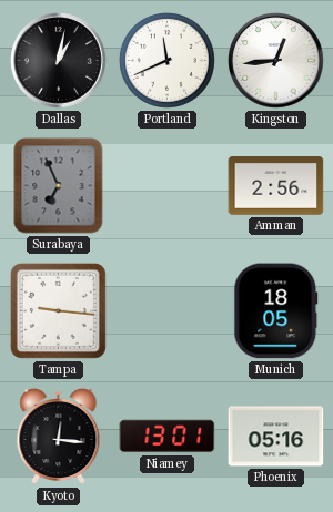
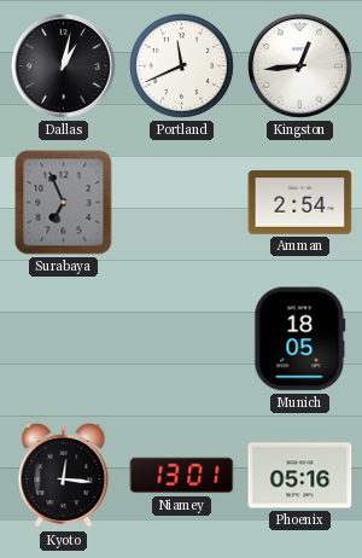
Amman: 2:56 -> 2:54 (300, 203)
Tampa: 9:16 -> none (58, 310)
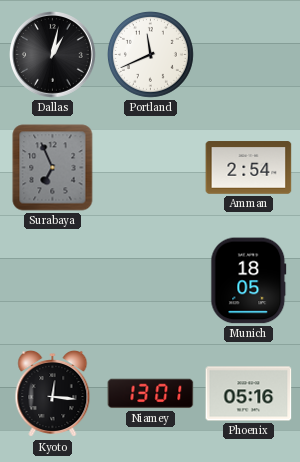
Kingston: 12:44 -> none (300, 66)
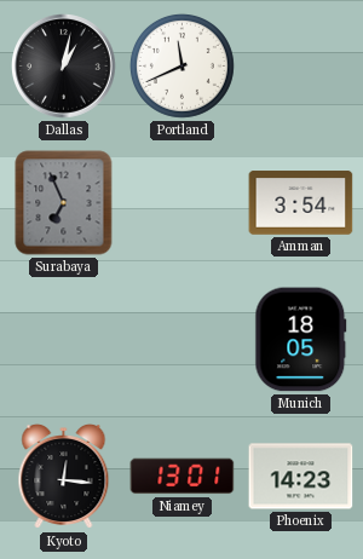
Amman: 2:54 -> 3:54 (301, 203)
Phoenix: 05:16 -> 14:23 (301, 477)
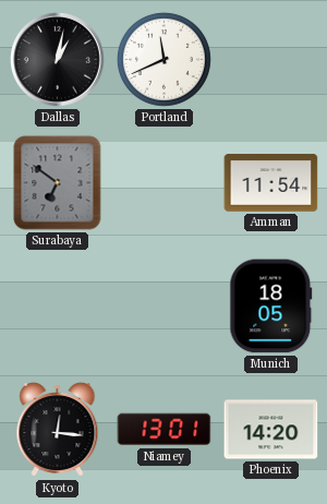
Surabaya: 6:56 -> 6:51 (58, 183)
Amman: 3:54 -> 11:54 (271, 183)
Phoenix: 14:23 -> 14:20 (271, 430)
